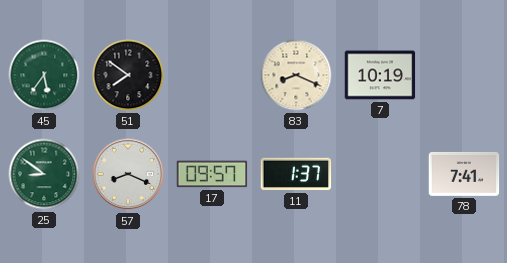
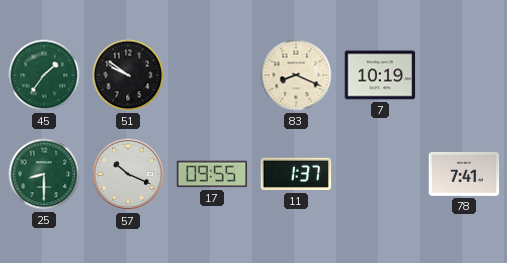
45: 5:36 -> 1:36 (44, 75)
51: 7:51 -> 9:51 (128, 75)
25: 8:51 -> 8:30 (44, 174)
57: 8:19 -> 10:19 (128, 174)
17: 09:57 -> 09:55 (212, 174)
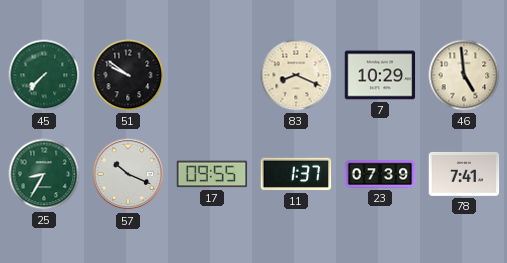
45: 1:36 -> 7:37 (44, 75)
7: 10:19 -> 10:29 (380, 75)
46: none -> 4:59 (464, 75)
25: 8:30 -> 8:35 (44, 174)
23: none -> 07:39 (380, 174)
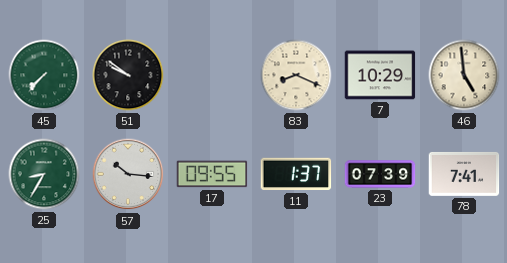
57: 10:19 -> 10:16 (128, 174)
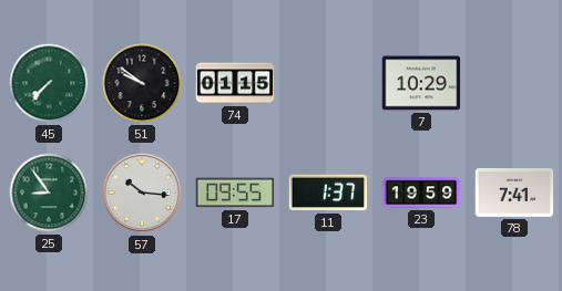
74: none -> 01:15 (235, 83)
83: 8:19 -> none (296, 75)
46: 4:59 -> none (464, 75)
25: 8:35 -> 8:54 (49, 193)
23: 07:39 -> 19:59 (421, 193)
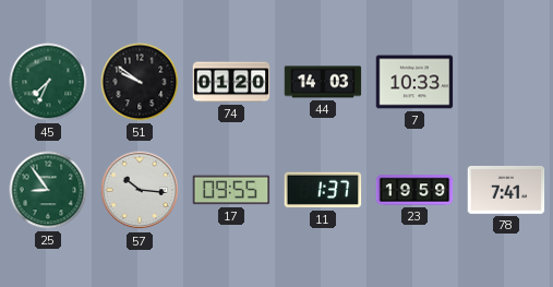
45: 7:37 -> 7:34 (48, 82)
74: 01:15 -> 01:20 (231, 82)
44: none -> 14:03 (323, 82)
7: 10:29 -> 10:33 (414, 82)
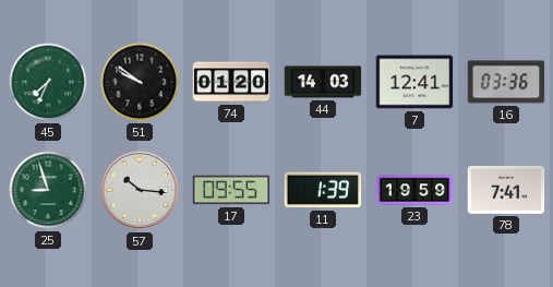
7: 10:33 -> 12:41 (414, 82)
16: none -> 03:36 (506, 82)
25: 8:54 -> 8:57 (48, 190)
11: 1:37 -> 1:39 (323, 190)
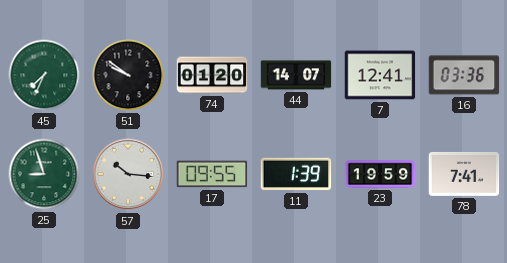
44: 14:03 -> 14:07 (296, 75)
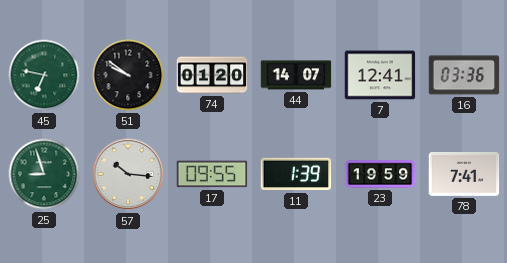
45: 7:34 -> 6:47 (44, 75)
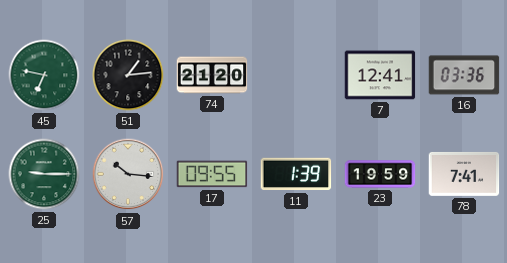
51: 9:51 -> 1:14 (128, 75)
74: 01:20 -> 21:20 (212, 75)
44: 14:07 -> none (296, 75)
25: 8:57 -> 9:15 (44, 174)
